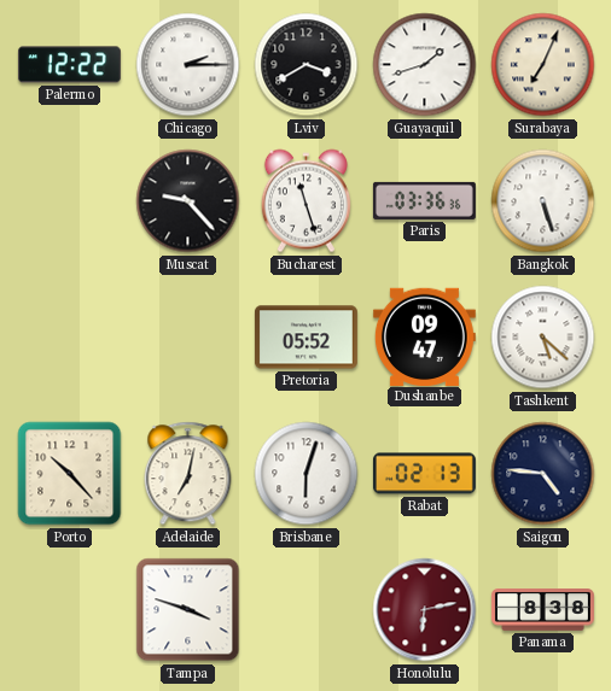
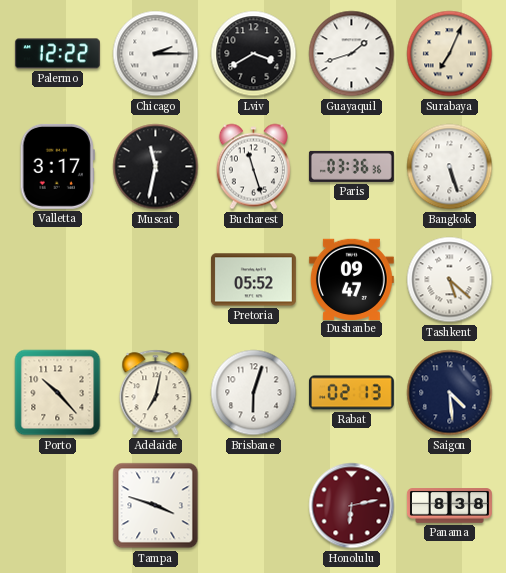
Valletta: none -> 3:17 (57, 166)
Muscat: 9:23 -> 11:32 (156, 167)
Saigon: 4:46 -> 4:29 (450, 393)
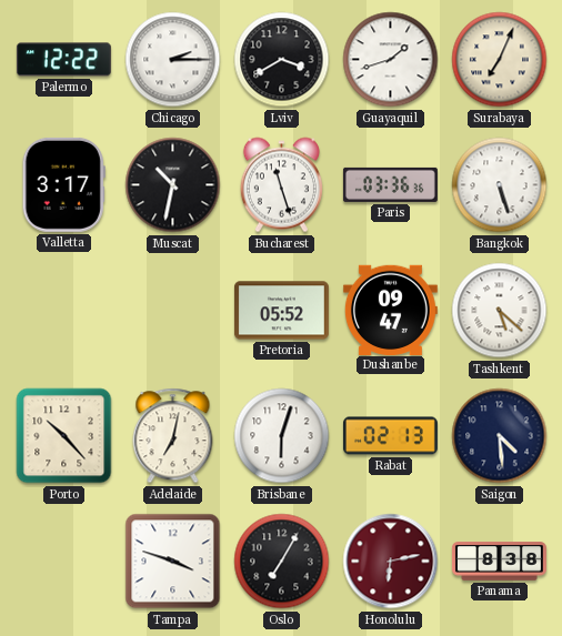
Muscat: 11:32 -> 10:32 (173, 185)
Oslo: none -> 7:05 (282, 562)
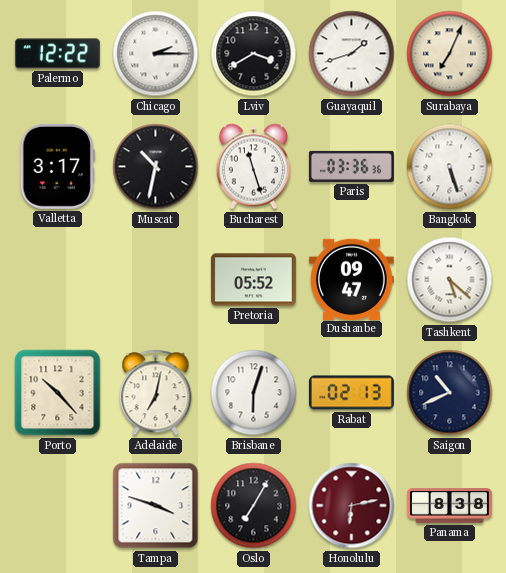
Saigon: 4:29 -> 10:41 (450, 393)
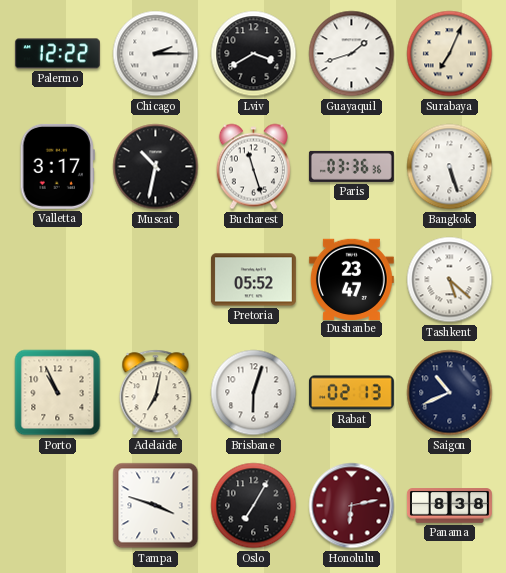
Dushanbe: 09:47 -> 23:47 (351, 279)
Porto: 10:23 -> 10:56 (58, 393)
